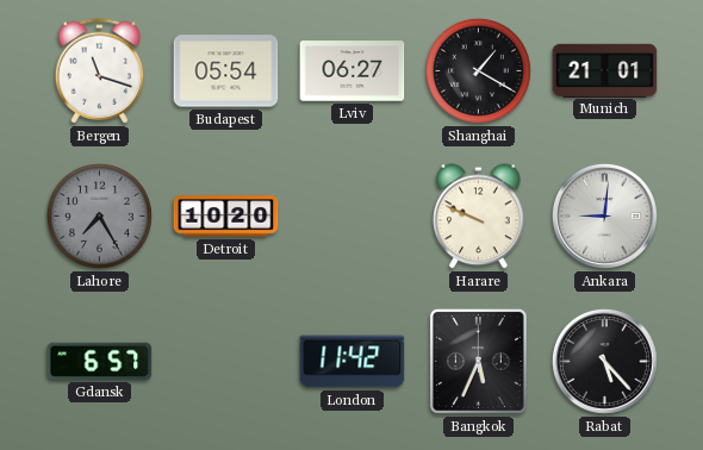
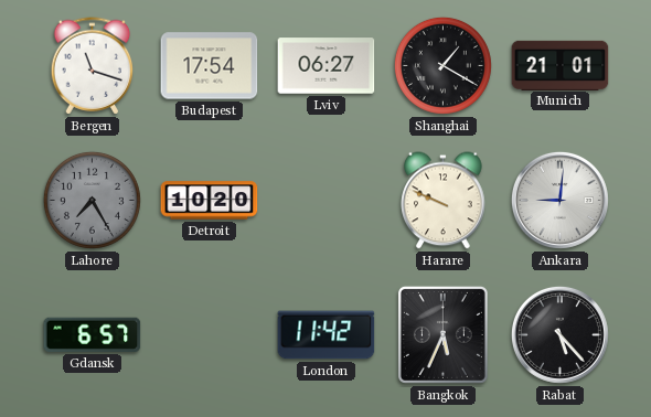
Budapest: 05:54 -> 17:54 (210, 66)
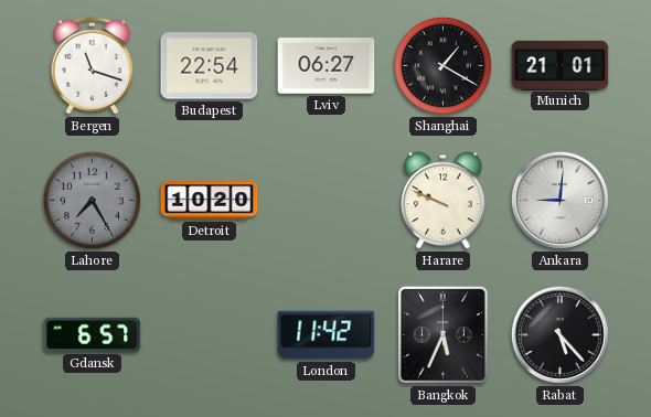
Budapest: 17:54 -> 22:54 (210, 66)
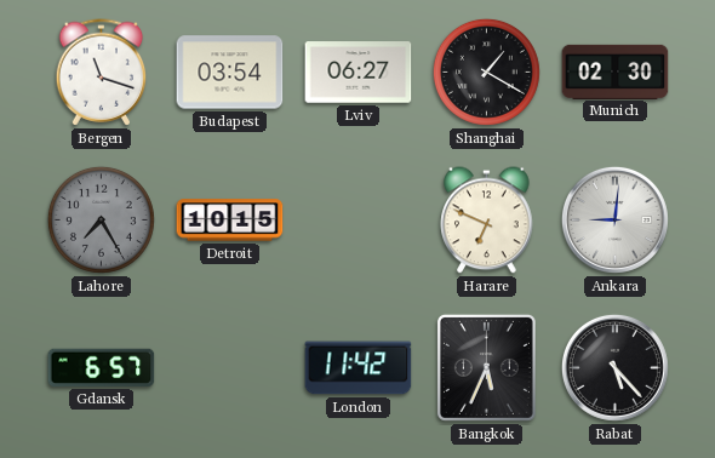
Budapest: 22:54 -> 03:54 (230, 73)
Munich: 21:01 -> 02:30 (616, 71)
Detroit: 10:20 -> 10:15 (230, 221)
Harare: 9:49 -> 6:49 (487, 221)
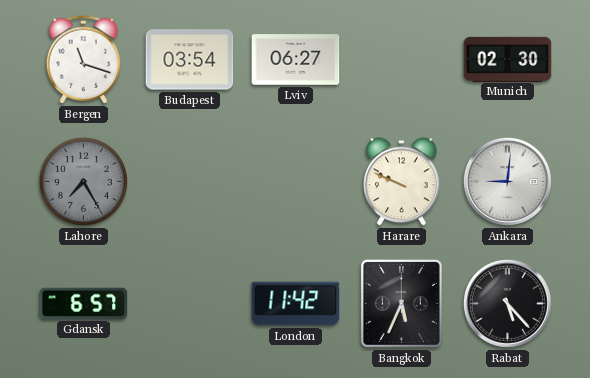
Shanghai: 1:20 -> none (486, 71)
Detroit: 10:15 -> none (230, 221)
Harare: 6:49 -> 9:49 (402, 182)
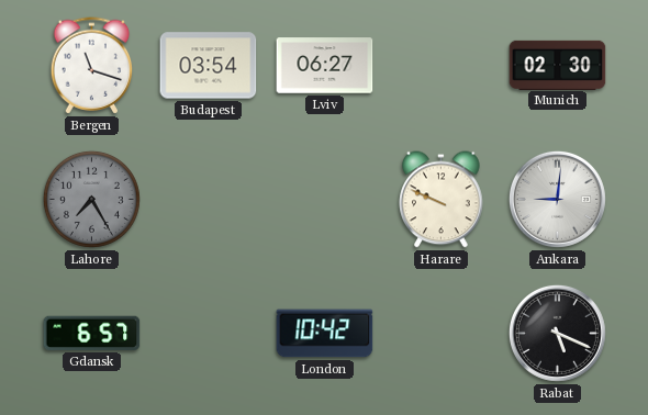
London: 11:42 -> 10:42 (325, 334)
Bangkok: 5:34 -> none (401, 303)
Rabat: 5:23 -> 5:19 (557, 333)
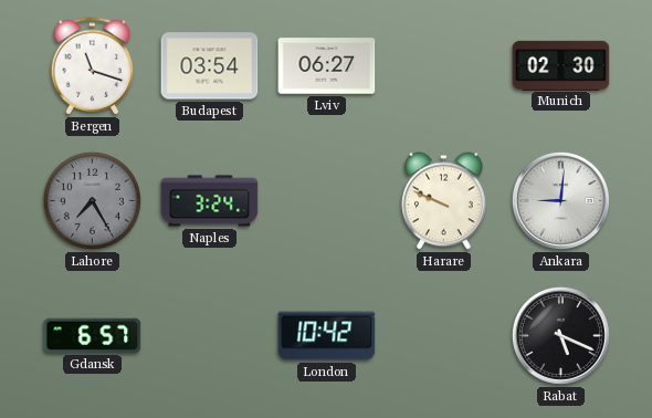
Naples: none -> 3:24 (210, 201)
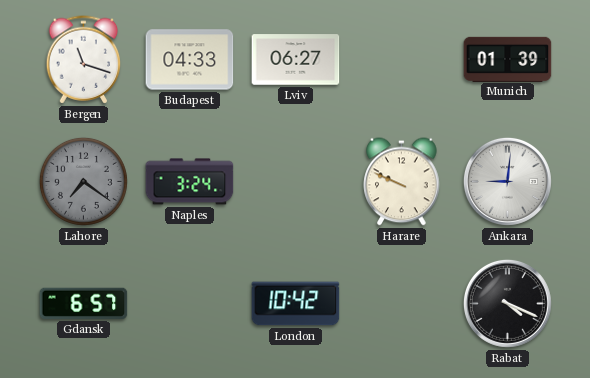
Budapest: 03:54 -> 04:33 (190, 60)
Munich: 02:30 -> 01:39 (508, 59)
Lahore: 7:25 -> 7:21 (83, 181)
Rabat: 5:19 -> 4:19 (507, 303)
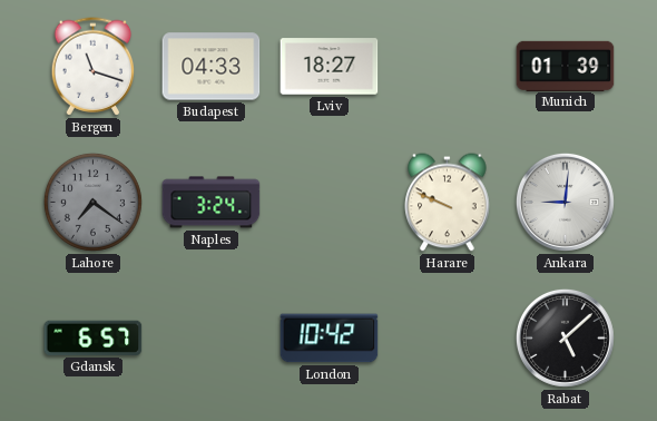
Lviv: 06:27 -> 18:27 (330, 67)
Rabat: 4:19 -> 5:08 (565, 337)
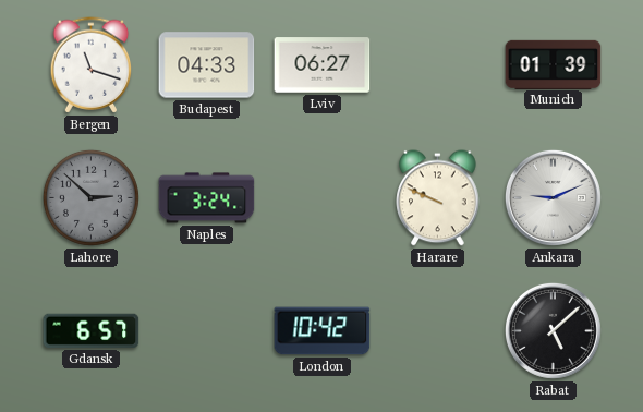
Lviv: 18:27 -> 06:27 (323, 65)
Lahore: 7:21 -> 2:52 (90, 197)
Ankara: 9:01 -> 9:11 (553, 197)
